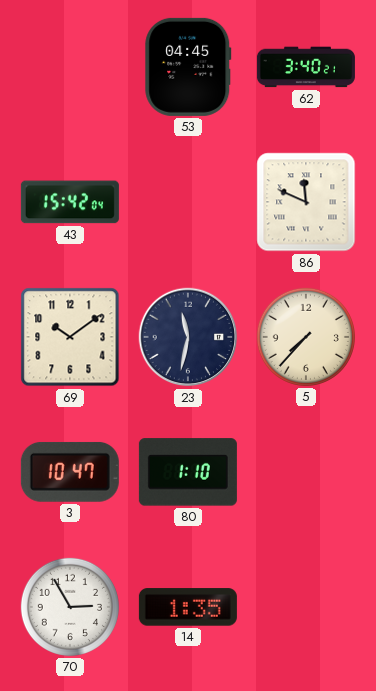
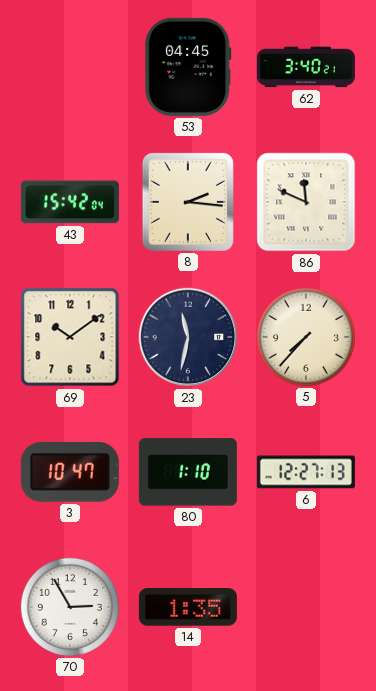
8: none -> 2:16 (188, 202)
6: none -> 12:27 (306, 472)
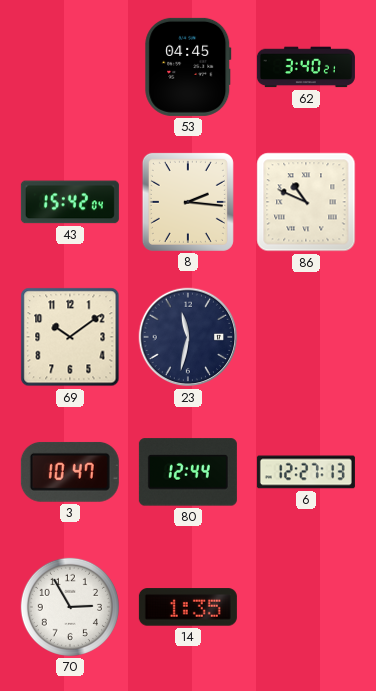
86: 11:49 -> 10:49 (306, 202)
5: 7:37 -> none (306, 337)
80: 1:10 -> 12:44 (188, 472)
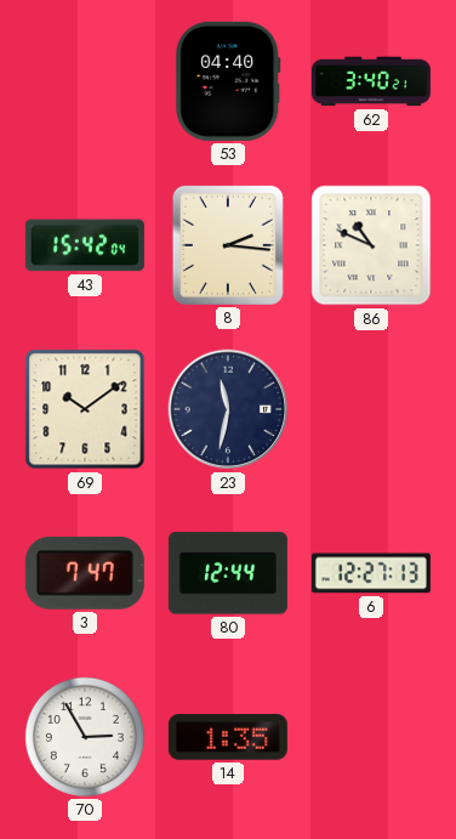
53: 04:45 -> 04:40 (228, 81)
3: 10:47 -> 7:47 (85, 573)
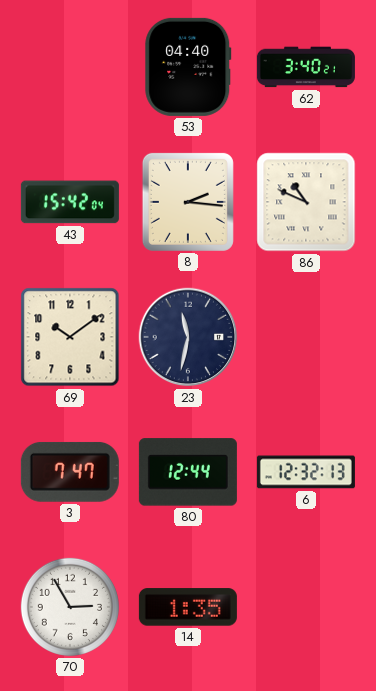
6: 12:27 -> 12:32 (306, 472)
